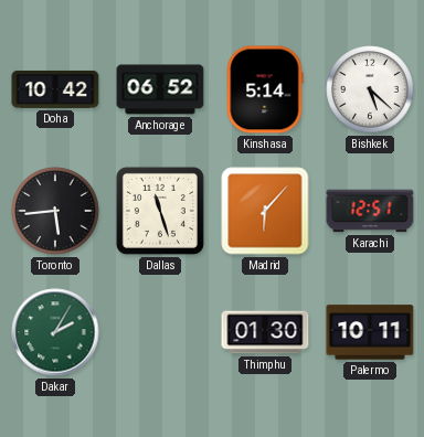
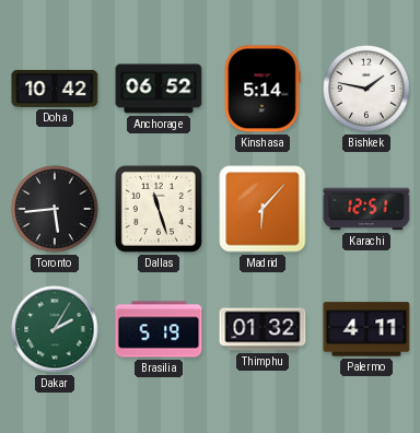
Bishkek: 5:22 -> 1:47 (366, 89)
Brasilia: none -> 5:19 (159, 329)
Thimphu: 01:30 -> 01:32 (262, 329)
Palermo: 10:11 -> 4:11 (366, 329)
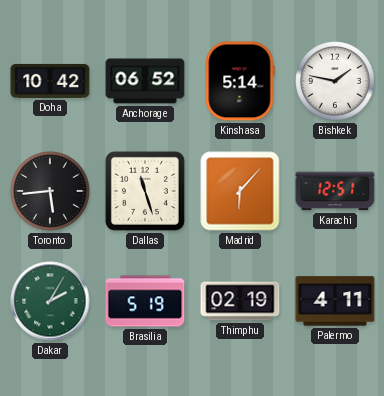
Thimphu: 01:32 -> 02:19 (240, 301)
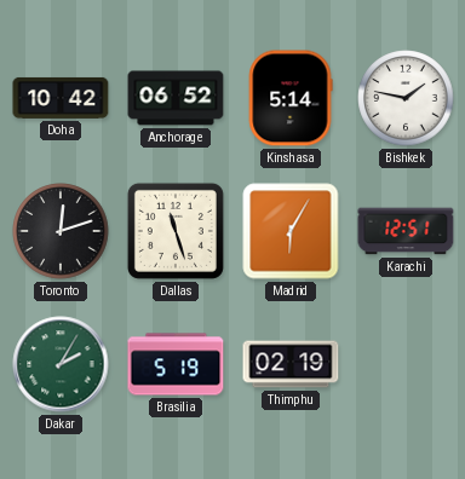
Toronto: 5:44 -> 12:12 (61, 231)
Madrid: 6:07 -> 6:05 (291, 231)
Palermo: 4:11 -> none (335, 301)
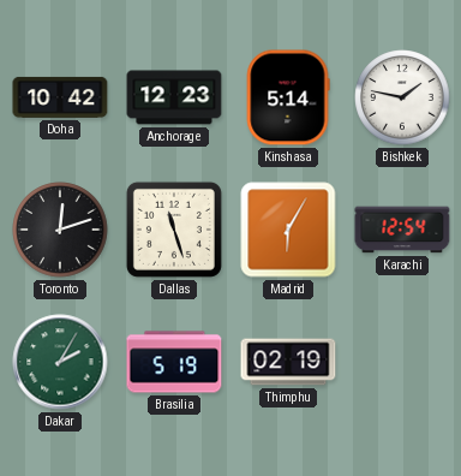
Anchorage: 06:52 -> 12:23 (174, 97)
Karachi: 12:51 -> 12:54 (402, 230)
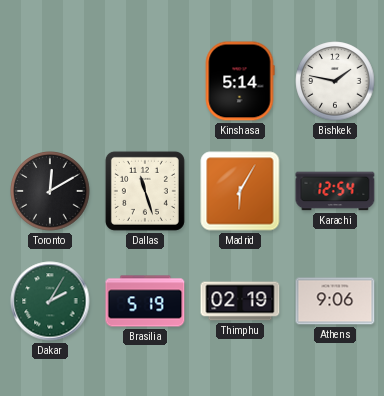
Doha: 10:42 -> none (60, 97)
Anchorage: 12:23 -> none (174, 97)
Toronto: 12:12 -> 12:10 (50, 191)
Athens: none -> 9:06 (335, 301)
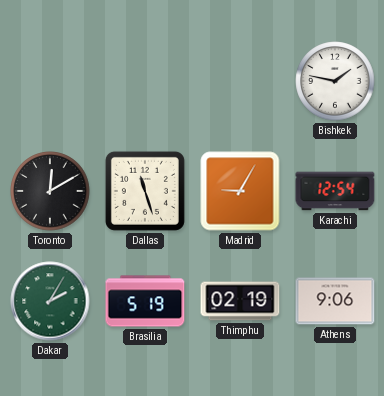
Kinshasa: 5:14 -> none (240, 81)
Madrid: 6:05 -> 9:05 (240, 191)
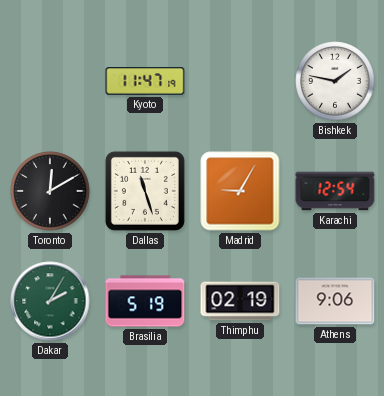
Kyoto: none -> 11:47 (145, 81)
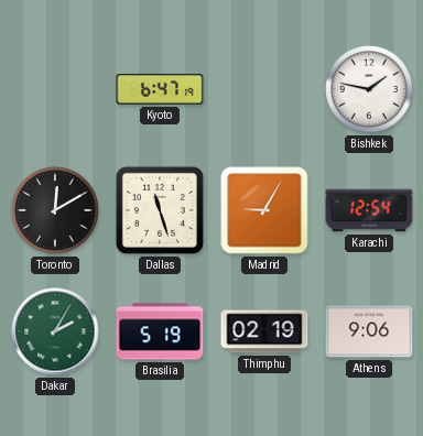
Kyoto: 11:47 -> 6:47 (160, 89)
